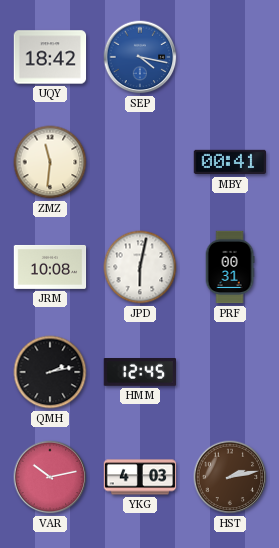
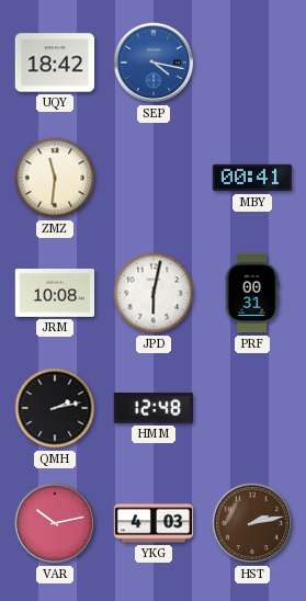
HMM: 12:45 -> 12:48 (152, 409)
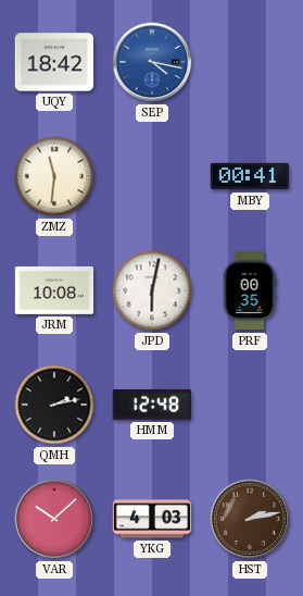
PRF: 00:31 -> 00:35 (250, 290)
VAR: 10:13 -> 10:08 (54, 519)
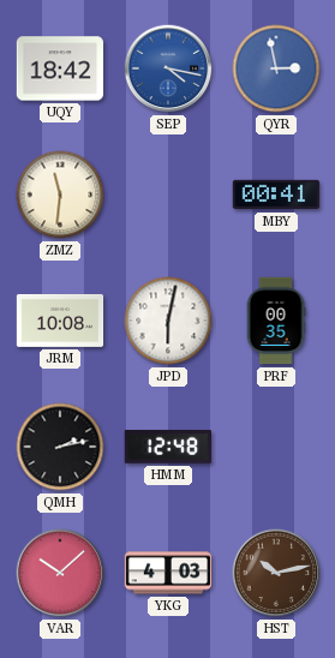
QYR: none -> 2:58 (276, 68)
HST: 2:13 -> 10:13 (276, 573)
